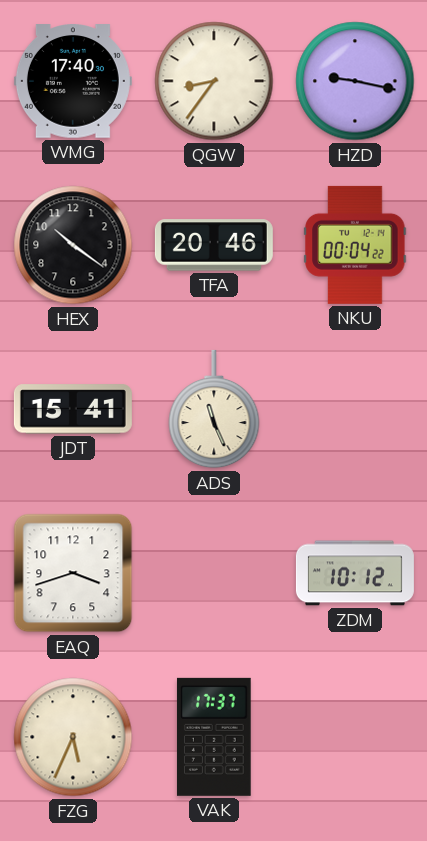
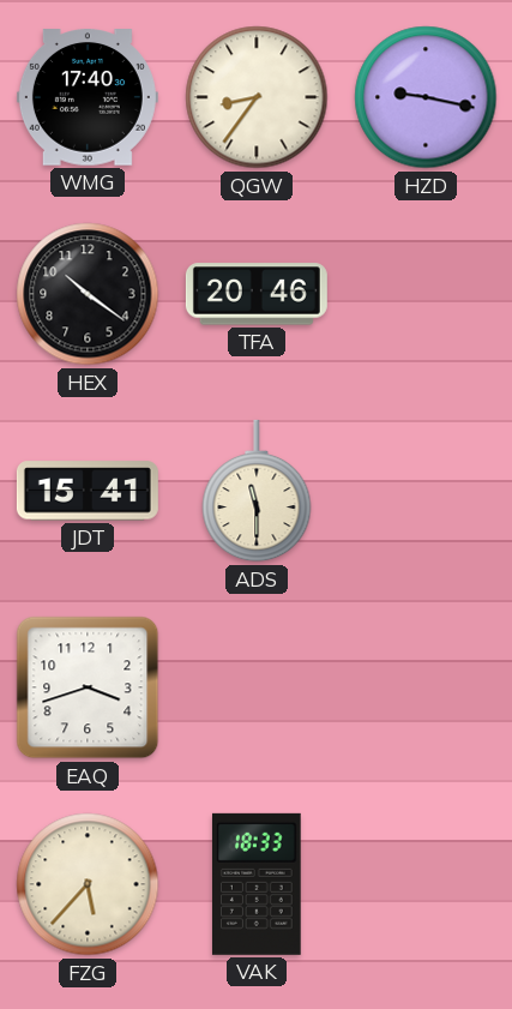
NKU: 00:04 -> none (355, 245)
ADS: 11:26 -> 11:30 (257, 491)
ZDM: 10:12 -> none (355, 573)
FZG: 5:34 -> 5:37 (88, 884)
VAK: 17:37 -> 18:33 (257, 884)
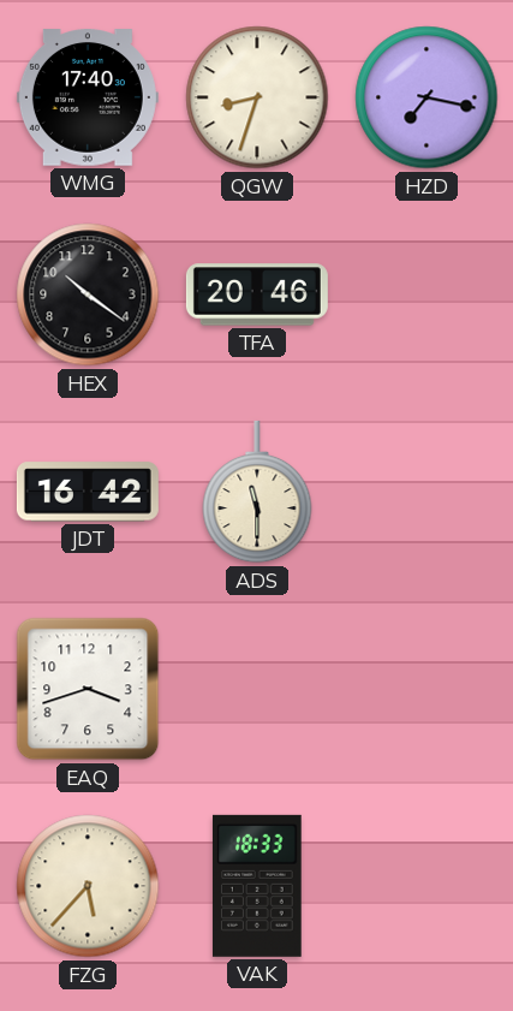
QGW: 8:36 -> 8:33 (257, 97)
HZD: 9:17 -> 7:17 (426, 97)
JDT: 15:41 -> 16:42 (88, 492)
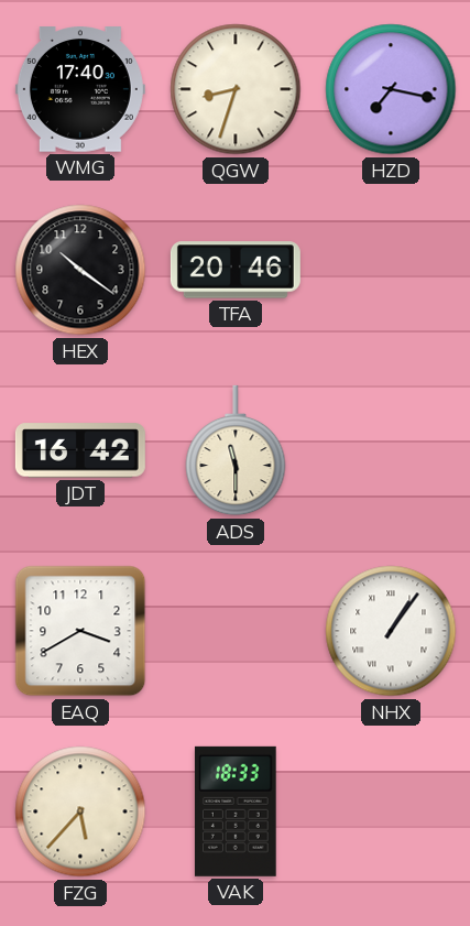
EAQ: 3:42 -> 3:40 (80, 631)
NHX: none -> 1:06 (391, 631)
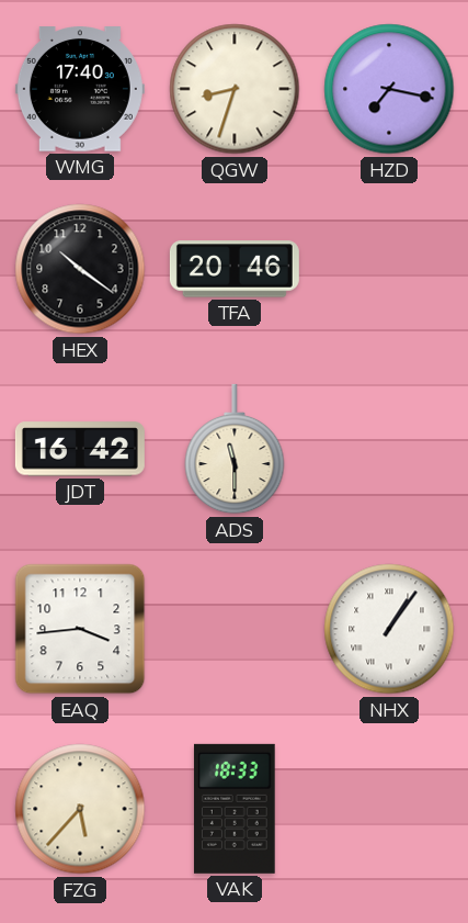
EAQ: 3:40 -> 3:44 (80, 629)
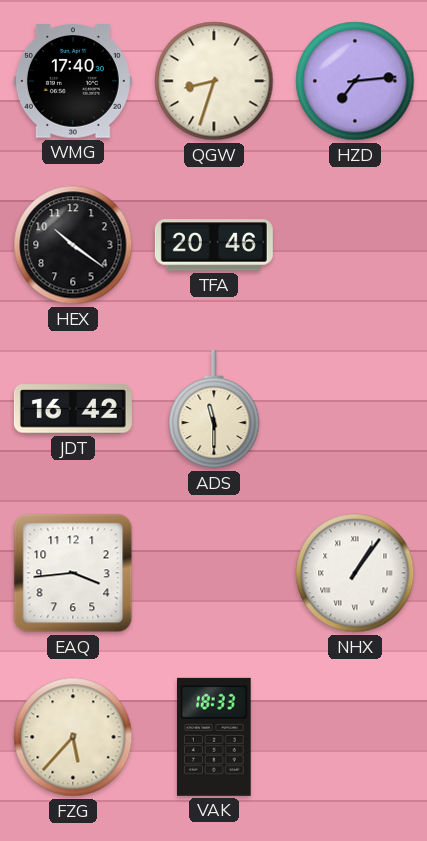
HZD: 7:17 -> 7:14 (355, 81)
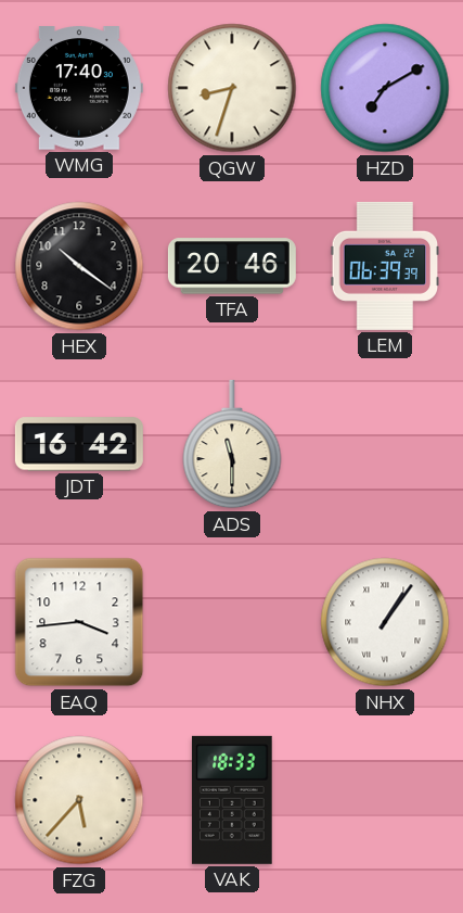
HZD: 7:14 -> 7:10 (385, 88)
LEM: none -> 06:39 (385, 266)
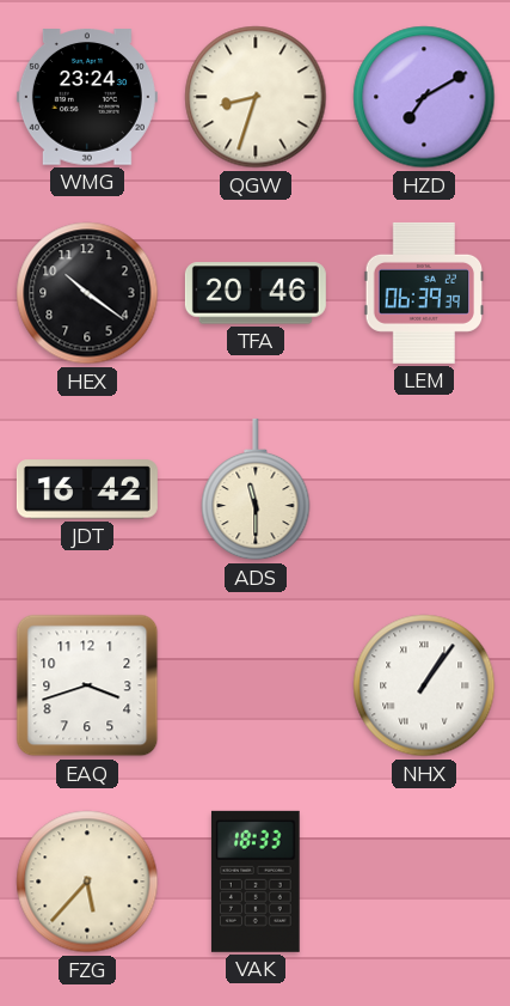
WMG: 17:40 -> 23:24 (87, 97)
EAQ: 3:44 -> 3:42 (87, 685)
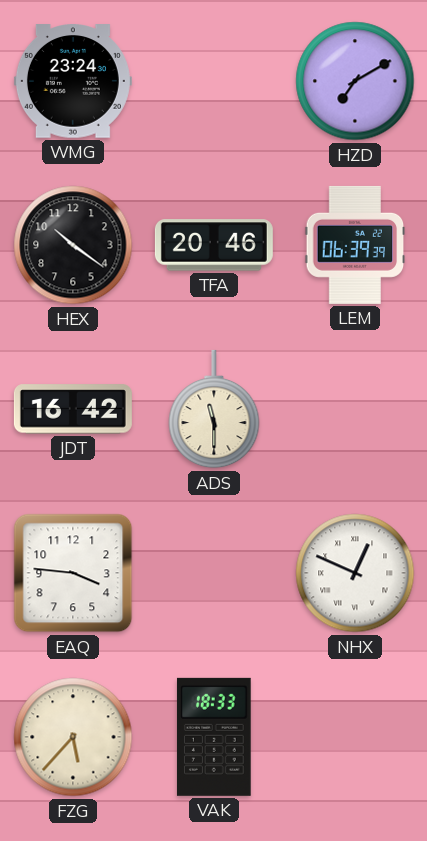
QGW: 8:33 -> none (256, 97)
EAQ: 3:42 -> 3:46 (73, 573)
NHX: 1:06 -> 12:49 (355, 573)
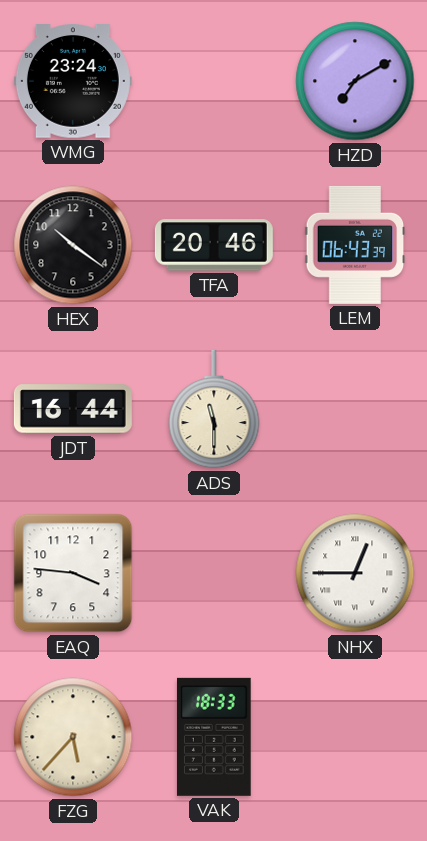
LEM: 06:39 -> 06:43 (355, 245)
JDT: 16:42 -> 16:44 (73, 409)
NHX: 12:49 -> 12:45 (355, 573)
